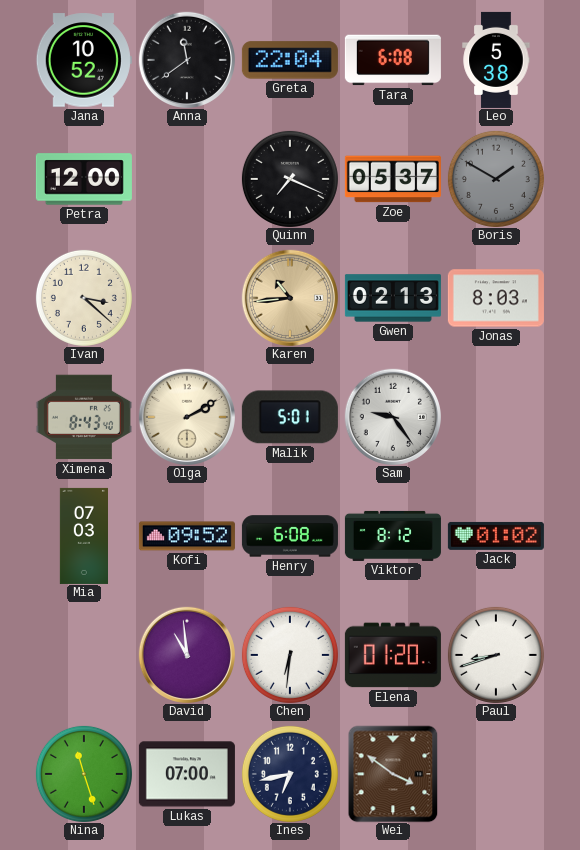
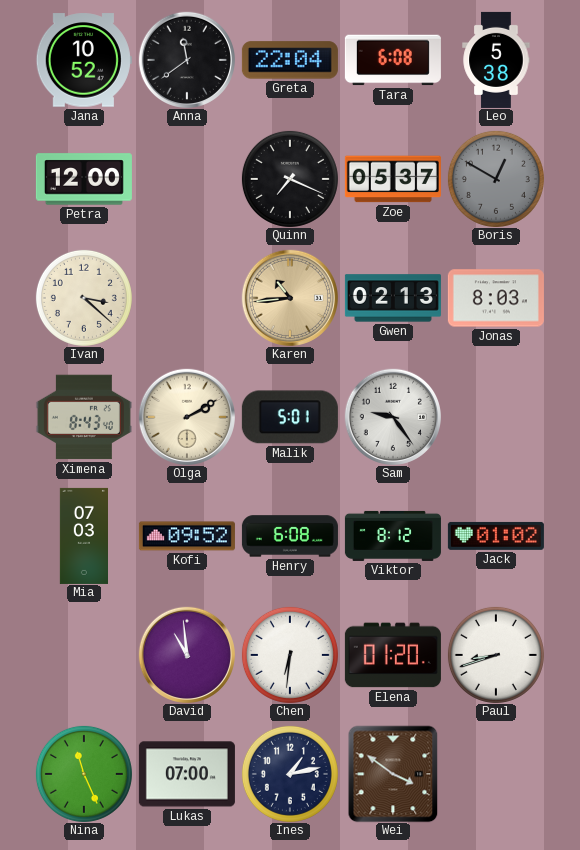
Boris: 1:50 -> 12:50 (496, 179)
Nina: 11:27 -> 11:26 (84, 774)
Ines: 6:43 -> 1:13 (290, 774)
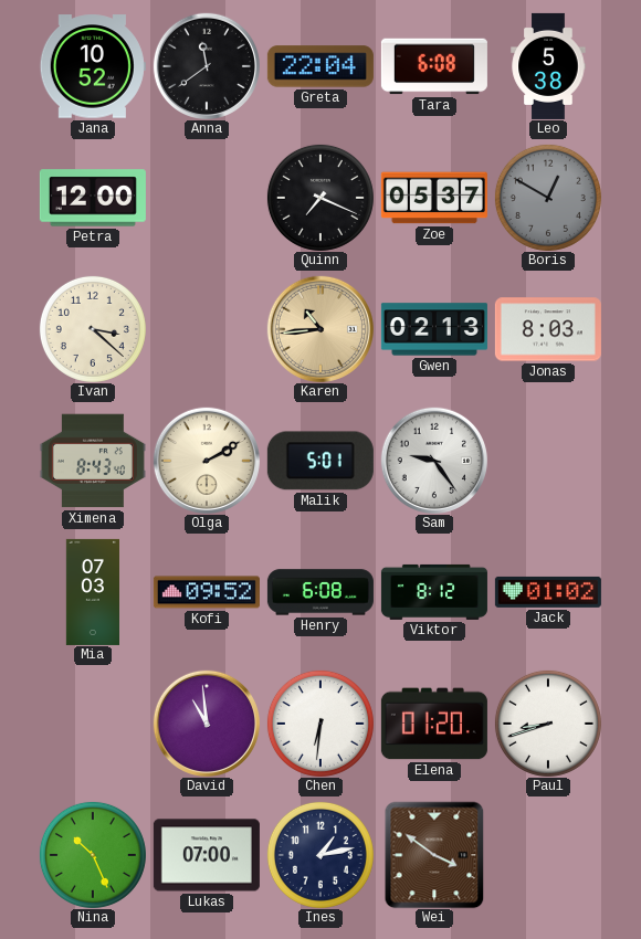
Nina: 11:26 -> 10:26 (93, 855)
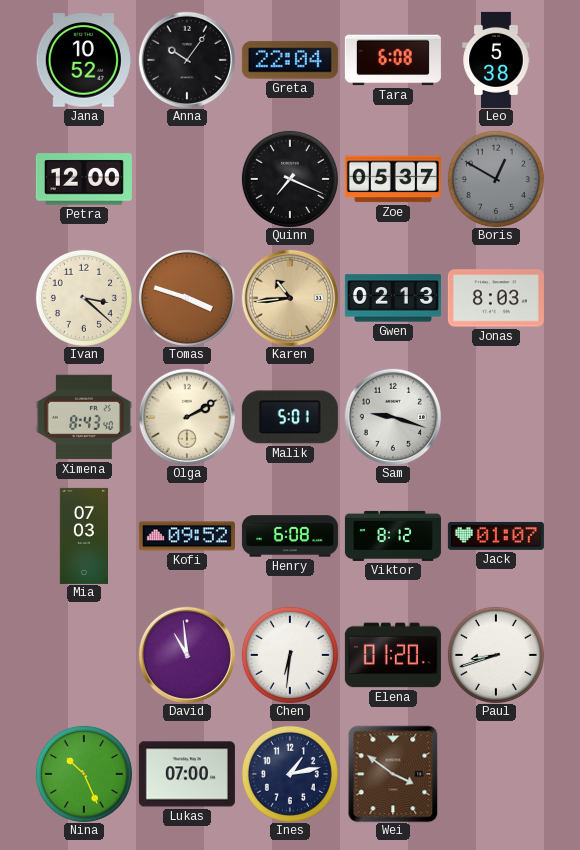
Anna: 11:39 -> 10:06 (187, 60)
Tomas: none -> 3:48 (187, 298)
Sam: 9:24 -> 9:18 (393, 417)
Jack: 01:02 -> 01:07 (496, 536)
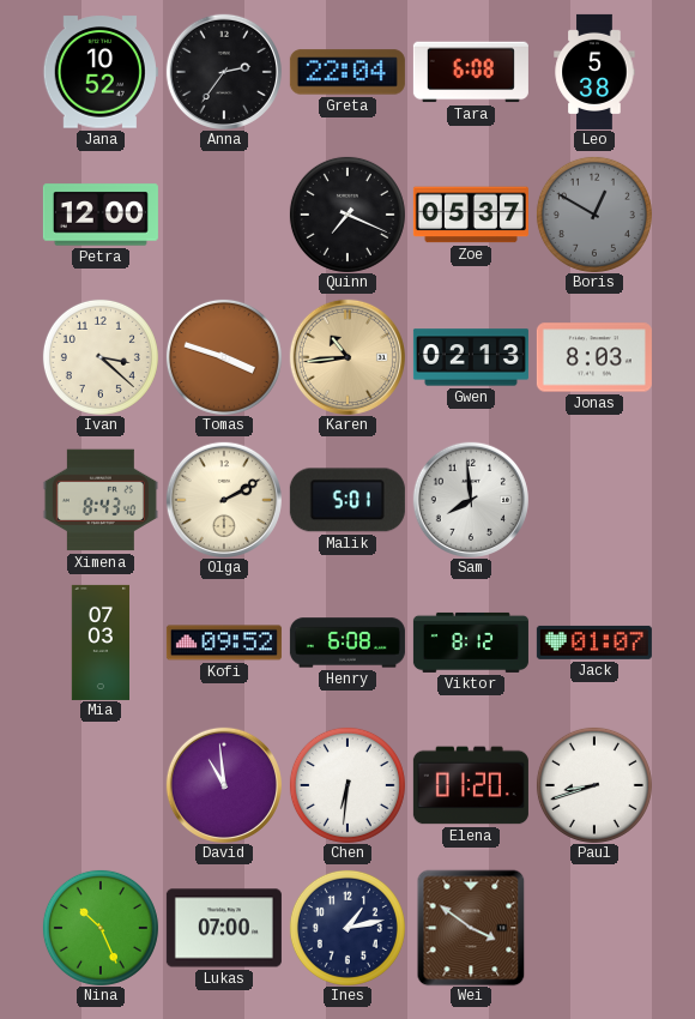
Anna: 10:06 -> 2:36 (224, 72)
Sam: 9:18 -> 7:59 (471, 500)
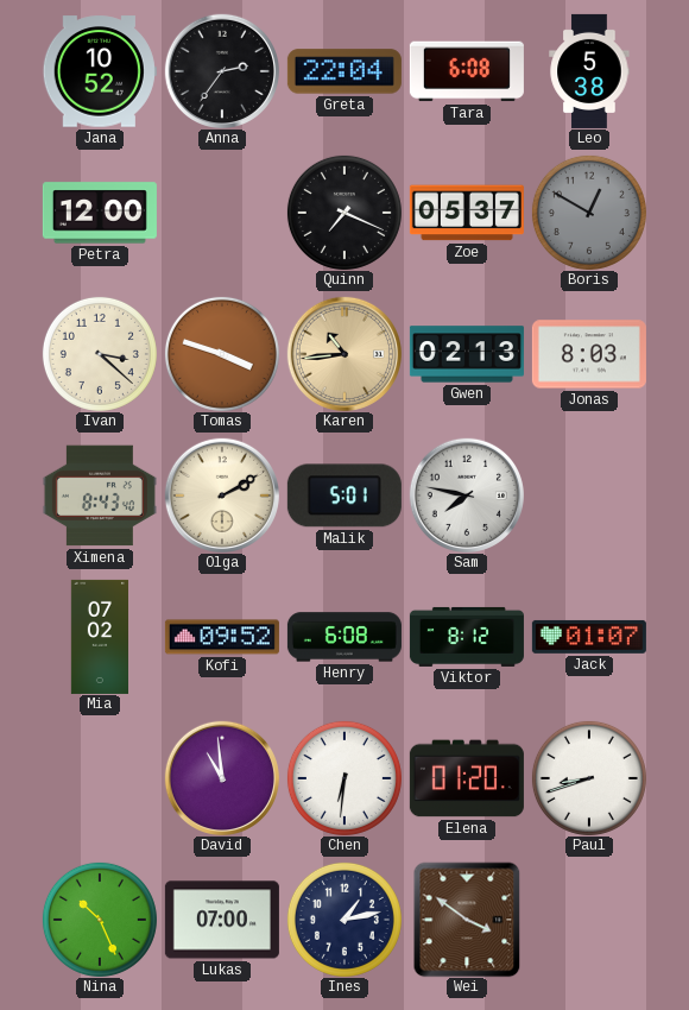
Sam: 7:59 -> 7:47 (467, 495)
Mia: 07:03 -> 07:02 (99, 637)
